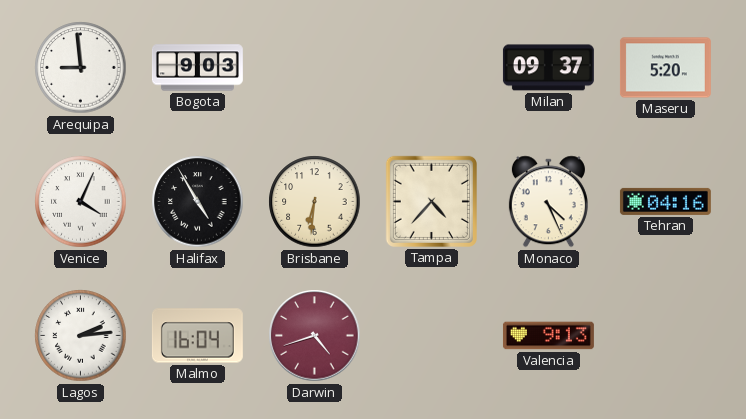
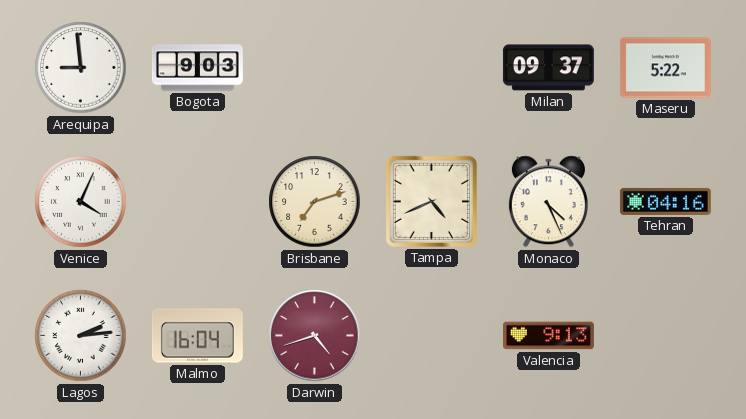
Maseru: 5:20 -> 5:22 (665, 68)
Halifax: 4:55 -> none (198, 202)
Brisbane: 6:31 -> 7:12 (315, 202)
Tampa: 4:37 -> 4:41 (431, 201)
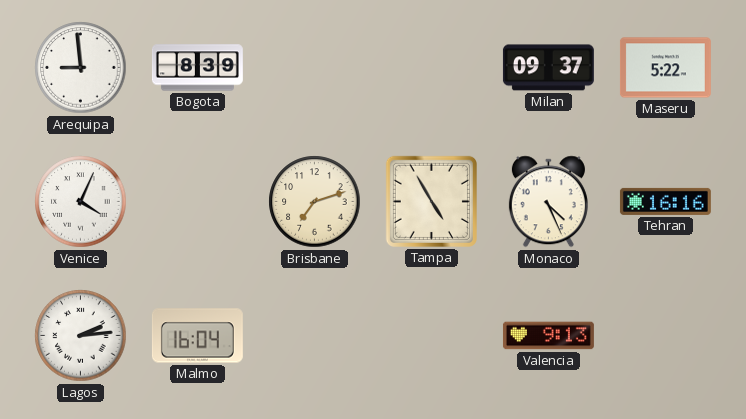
Bogota: 9:03 -> 8:39 (197, 68)
Tampa: 4:41 -> 4:55 (431, 201)
Tehran: 04:16 -> 16:16 (665, 201)
Darwin: 4:42 -> none (315, 336)
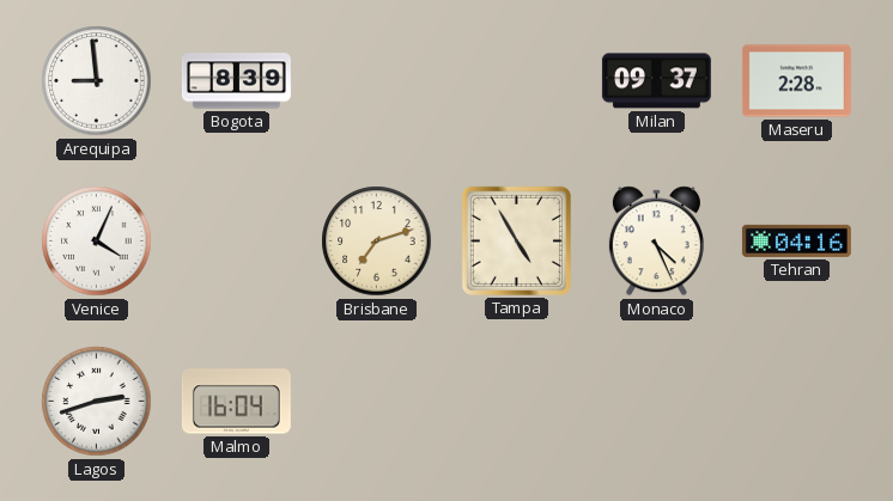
Maseru: 5:22 -> 2:28 (796, 81)
Tehran: 16:16 -> 04:16 (796, 240)
Lagos: 2:14 -> 2:42 (97, 402)
Valencia: 9:13 -> none (548, 336)
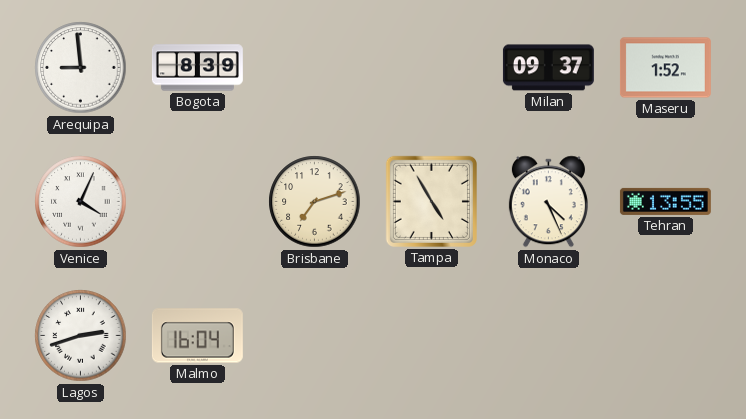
Maseru: 2:28 -> 1:52 (665, 68)
Tehran: 04:16 -> 13:55 (665, 201)
